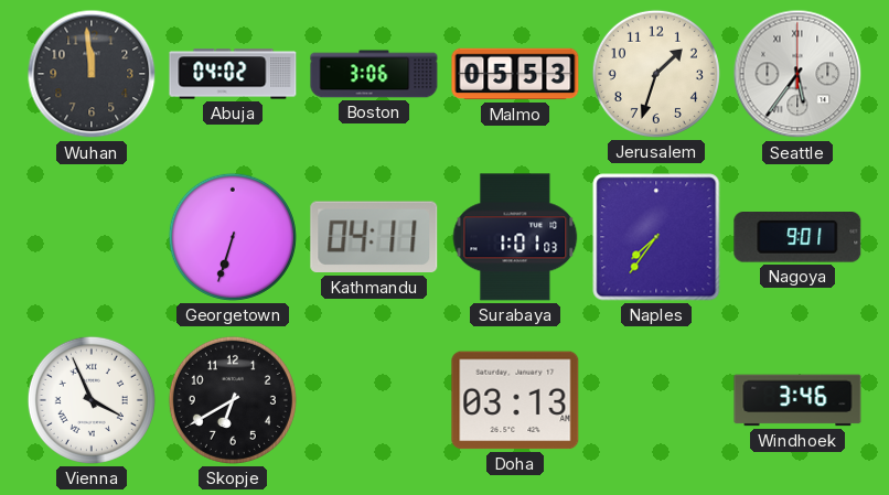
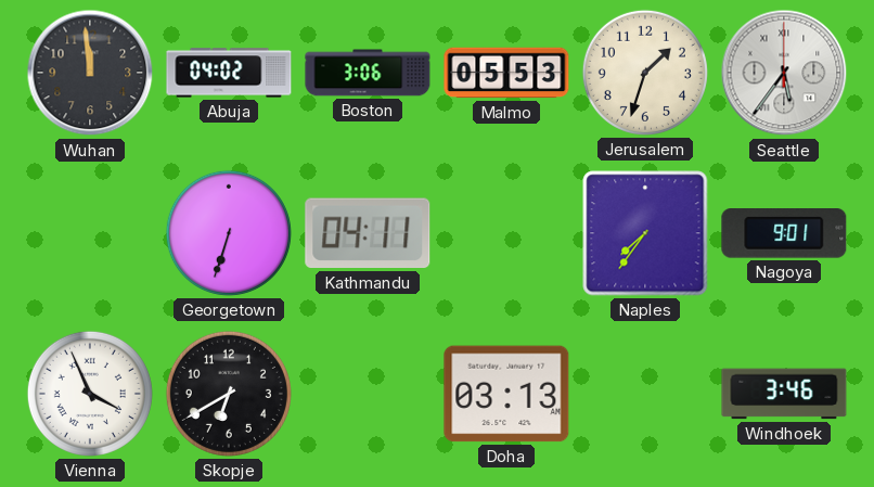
Surabaya: 1:01 -> none (515, 237)
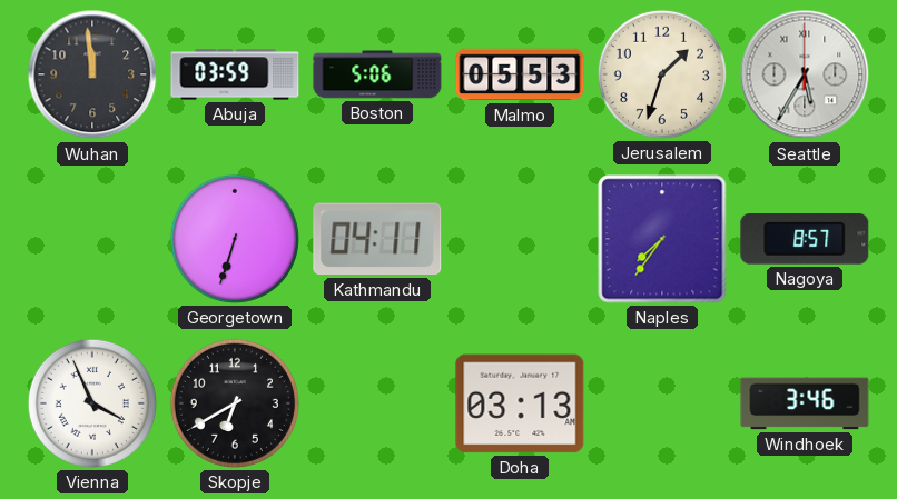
Abuja: 04:02 -> 03:59 (235, 74)
Boston: 3:06 -> 5:06 (377, 74)
Seattle: 5:36 -> 5:35 (805, 74)
Nagoya: 9:01 -> 8:57 (805, 239)
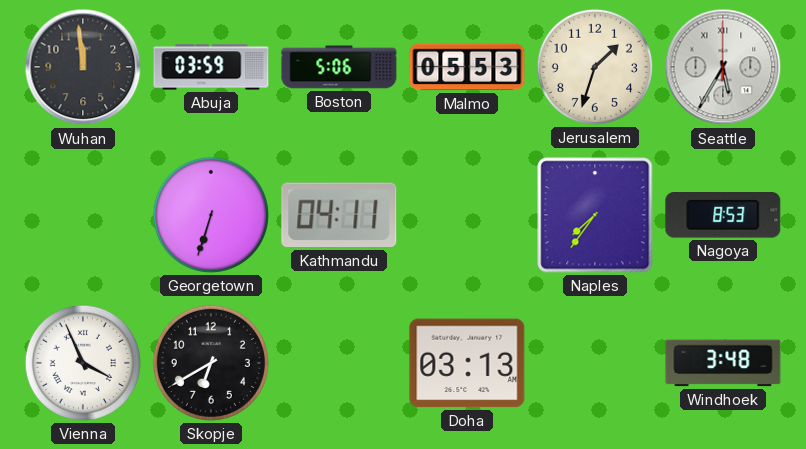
Nagoya: 8:57 -> 8:53 (723, 215)
Windhoek: 3:46 -> 3:48 (723, 363)
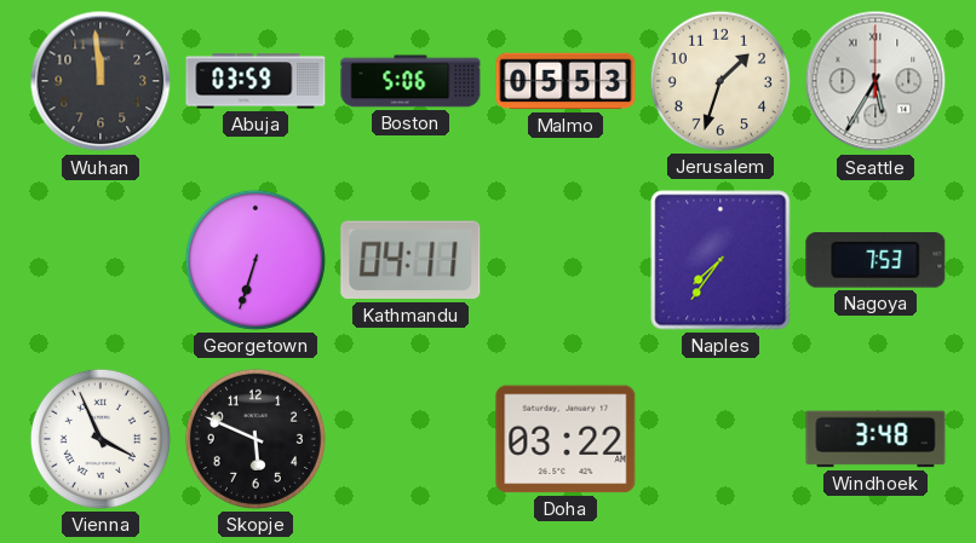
Nagoya: 8:53 -> 7:53 (875, 260)
Skopje: 6:40 -> 5:49 (256, 439)
Doha: 03:13 -> 03:22 (565, 439)
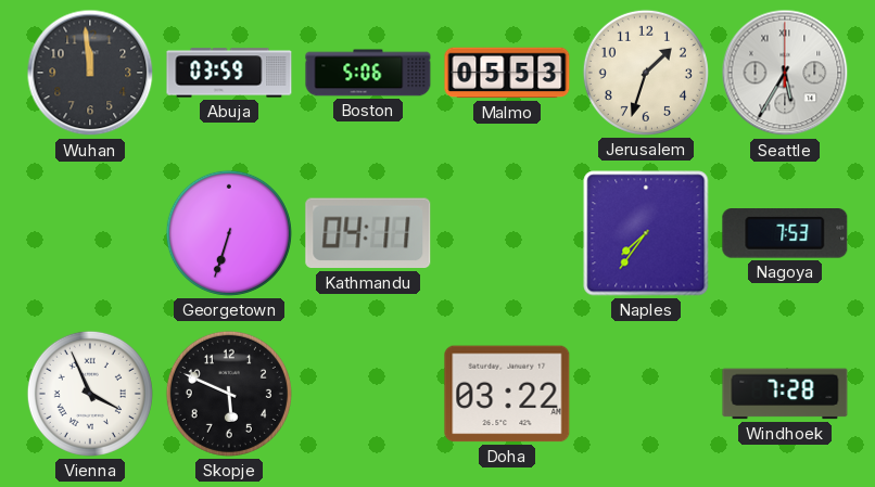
Windhoek: 3:48 -> 7:28 (785, 394)
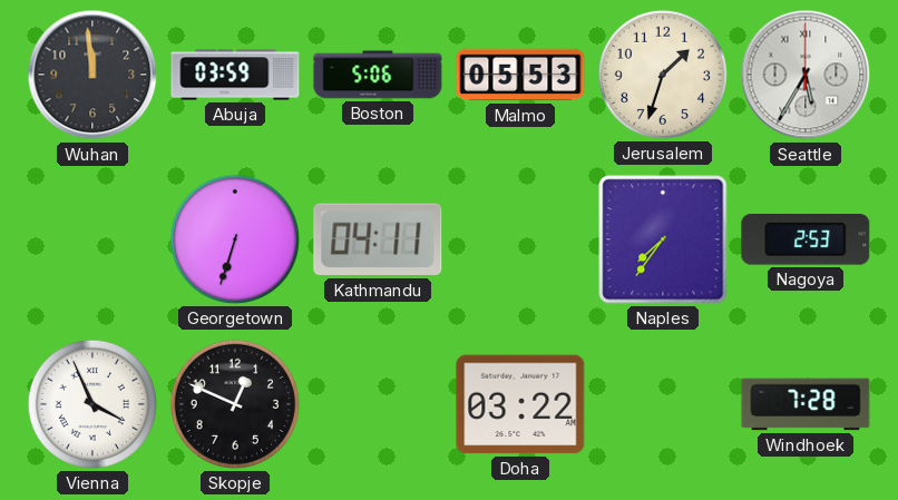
Nagoya: 7:53 -> 2:53 (806, 239)
Skopje: 5:49 -> 12:49 (235, 404)
